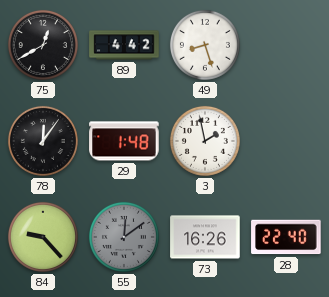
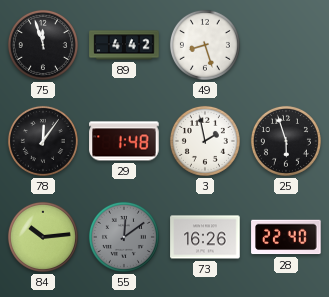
75: 12:40 -> 11:57 (43, 45)
25: none -> 5:57 (286, 141)
84: 9:23 -> 10:14 (43, 237)
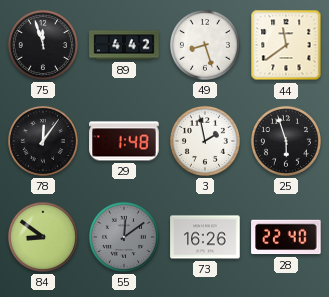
44: none -> 11:39 (286, 45)
84: 10:14 -> 8:51 (43, 237)
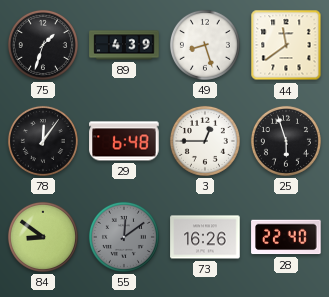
75: 11:57 -> 1:33 (43, 45)
89: 4:42 -> 4:39 (124, 45)
29: 1:48 -> 6:48 (124, 141)
3: 1:58 -> 12:45 (205, 141)
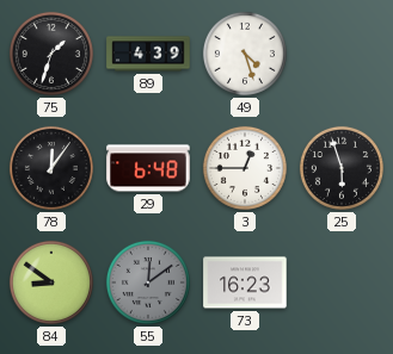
49: 8:27 -> 4:27 (245, 54)
44: 11:39 -> none (286, 45)
73: 16:26 -> 16:23 (245, 282)
28: 22:40 -> none (286, 237)
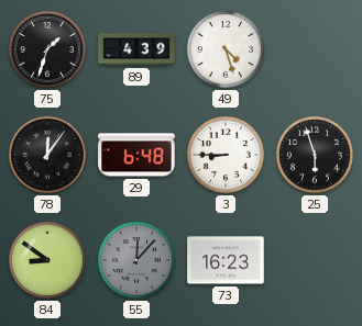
3: 12:45 -> 8:45 (226, 155)
55: 12:09 -> 12:07 (136, 260)
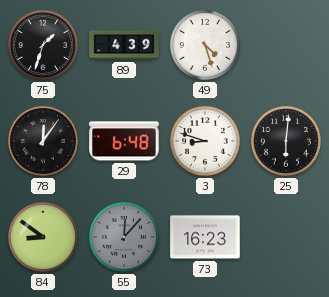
3: 8:45 -> 8:48 (205, 141)
25: 5:57 -> 6:01 (286, 141)
